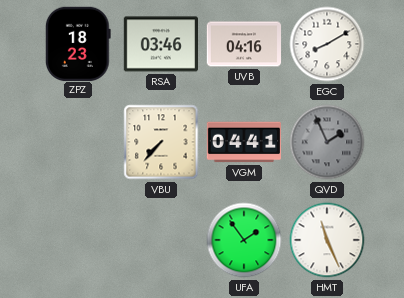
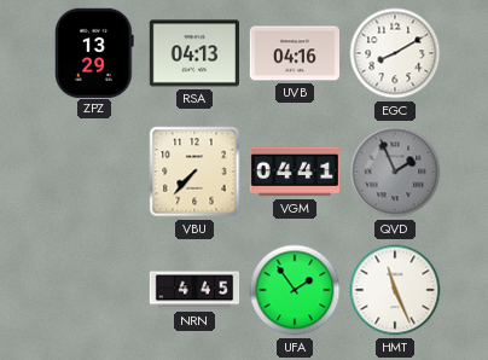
ZPZ: 18:23 -> 13:29 (94, 52)
RSA: 03:46 -> 04:13 (193, 53)
NRN: none -> 4:45 (194, 290)
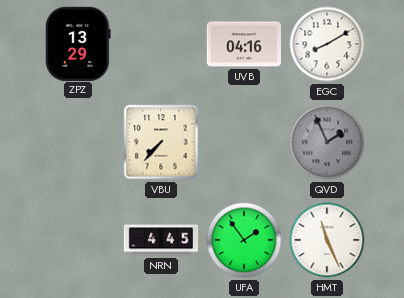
RSA: 04:13 -> none (193, 53)
VGM: 04:41 -> none (294, 172)
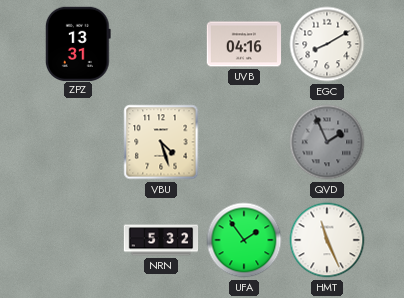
ZPZ: 13:29 -> 13:31 (78, 43)
VBU: 7:37 -> 4:27 (161, 142)
NRN: 4:45 -> 5:32 (161, 240)
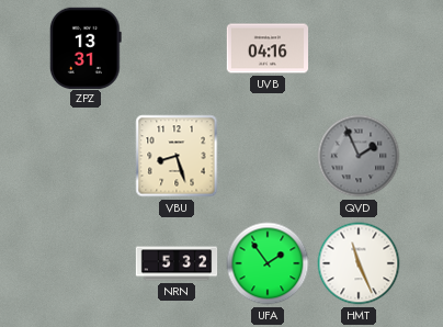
EGC: 8:10 -> none (327, 44)
VBU: 4:27 -> 8:27 (177, 156)
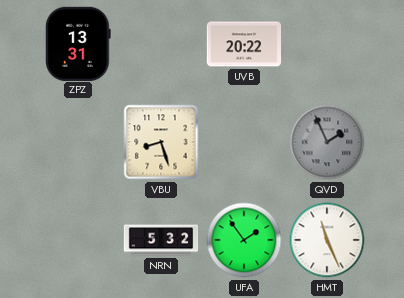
UVB: 04:16 -> 20:22 (244, 44)
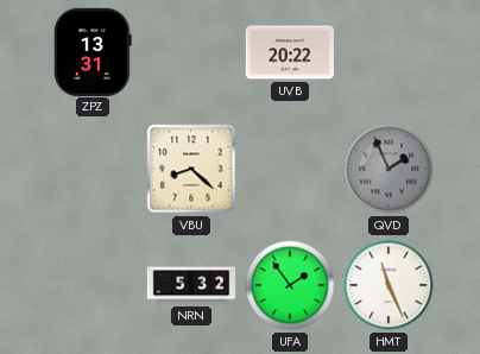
VBU: 8:27 -> 8:22 (191, 169)
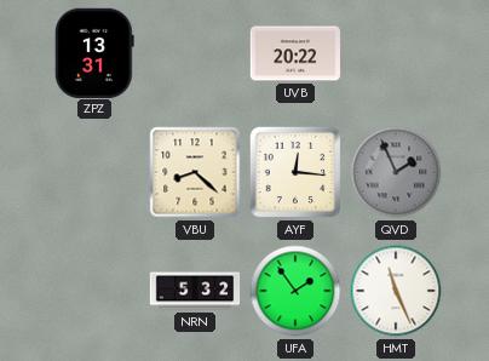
AYF: none -> 12:16 (295, 172)
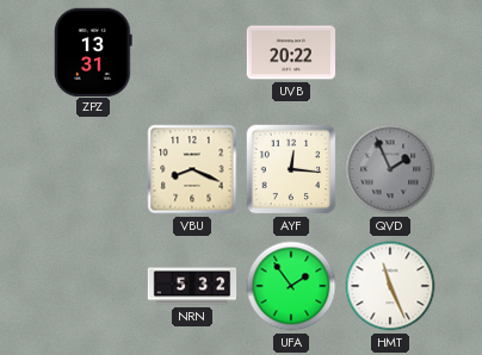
VBU: 8:22 -> 8:19 (192, 169)
